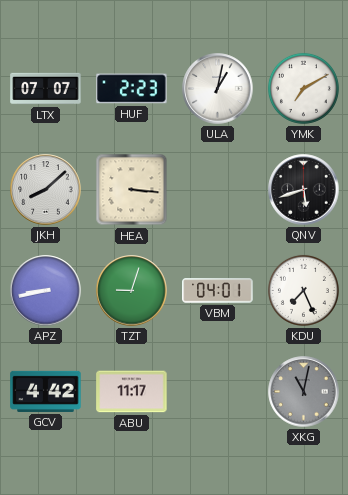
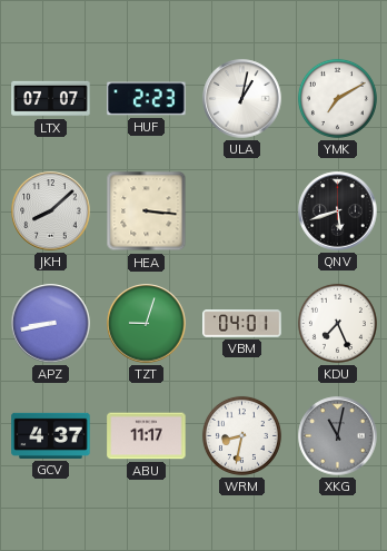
GCV: 4:42 -> 4:37 (51, 435)
WRM: none -> 8:32 (241, 435)
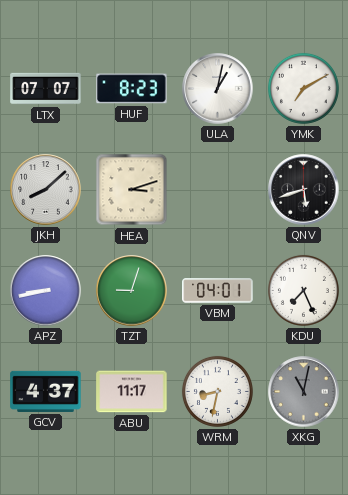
HUF: 2:23 -> 8:23 (132, 89)
HEA: 3:16 -> 3:12 (132, 190)
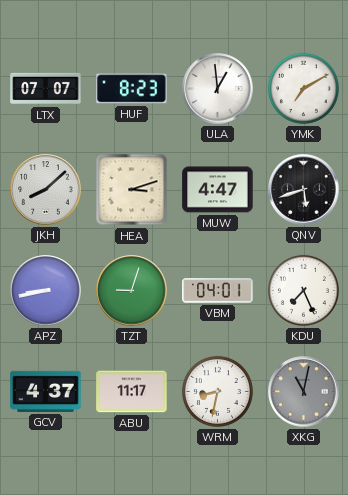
ULA: 1:02 -> 12:59 (218, 89)
MUW: none -> 4:47 (218, 190)
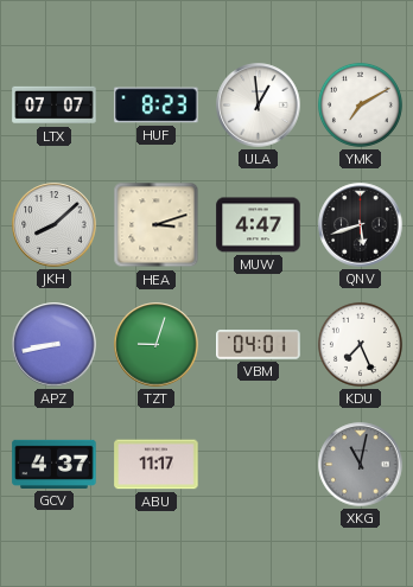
WRM: 8:32 -> none (217, 391)
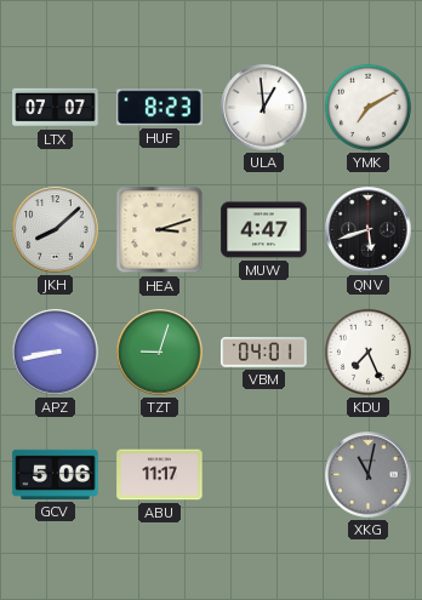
GCV: 4:37 -> 5:06 (56, 474)
